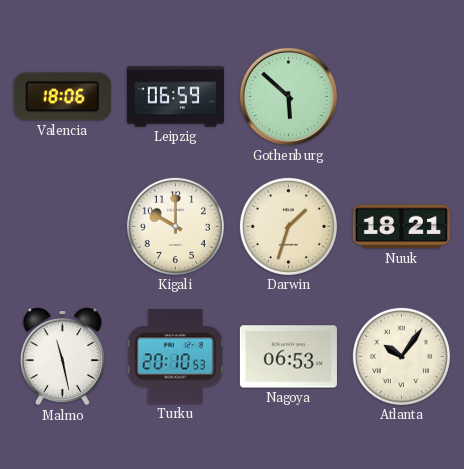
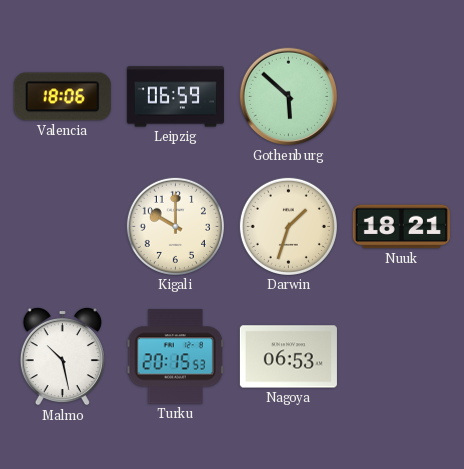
Malmo: 11:28 -> 10:28 (62, 356)
Turku: 20:10 -> 20:15 (175, 357)
Atlanta: 10:06 -> none (401, 356)
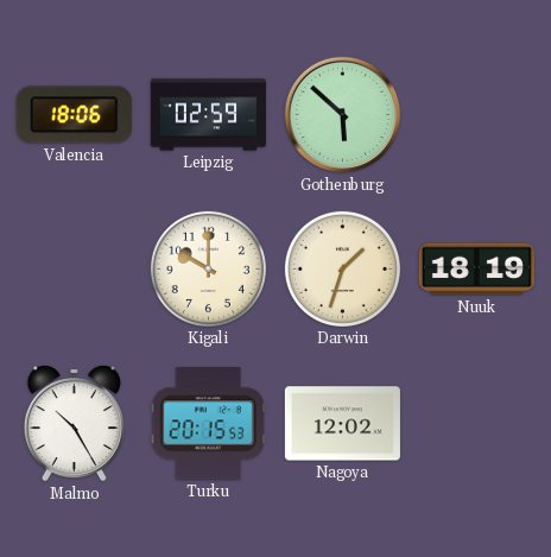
Leipzig: 06:59 -> 02:59 (208, 115)
Nuuk: 18:21 -> 18:19 (476, 270)
Malmo: 10:28 -> 10:25 (74, 423)
Nagoya: 06:53 -> 12:02 (342, 424)
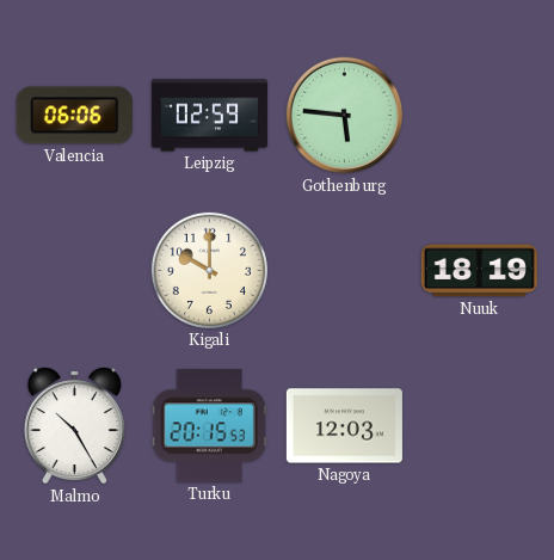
Valencia: 18:06 -> 06:06 (74, 116)
Gothenburg: 5:52 -> 5:46 (345, 116)
Darwin: 1:33 -> none (342, 268)
Nagoya: 12:02 -> 12:03 (344, 426)
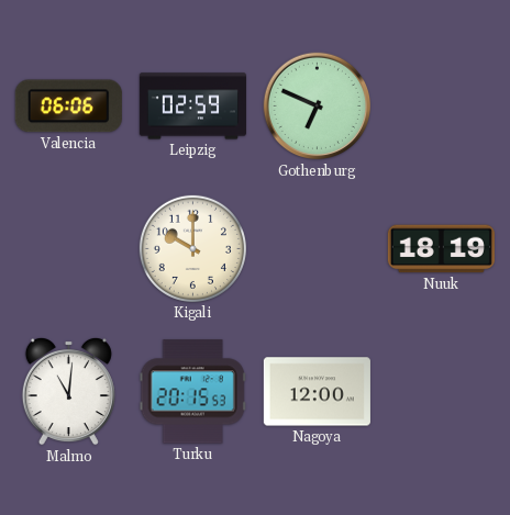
Gothenburg: 5:46 -> 6:49 (318, 107)
Malmo: 10:25 -> 11:01 (68, 391)
Nagoya: 12:03 -> 12:00 (317, 392)
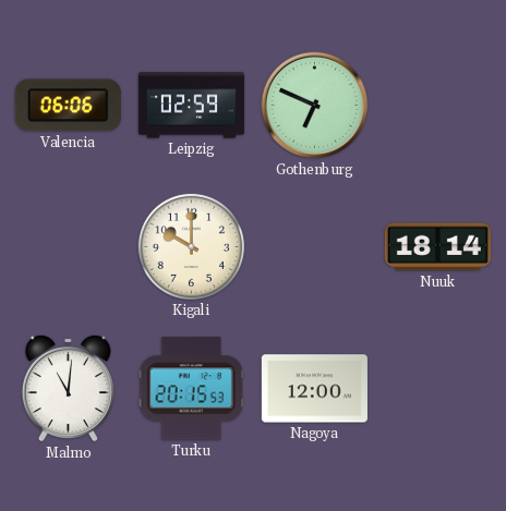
Nuuk: 18:19 -> 18:14 (437, 247)
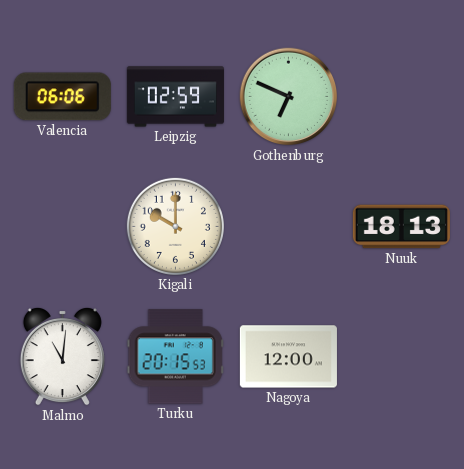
Nuuk: 18:14 -> 18:13 (401, 227)
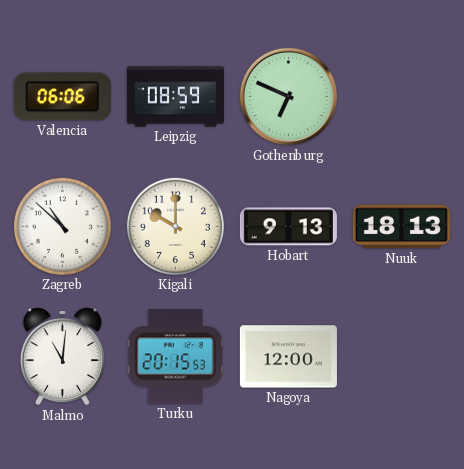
Leipzig: 02:59 -> 08:59 (175, 97)
Zagreb: none -> 10:52 (62, 226)
Hobart: none -> 9:13 (288, 227)
